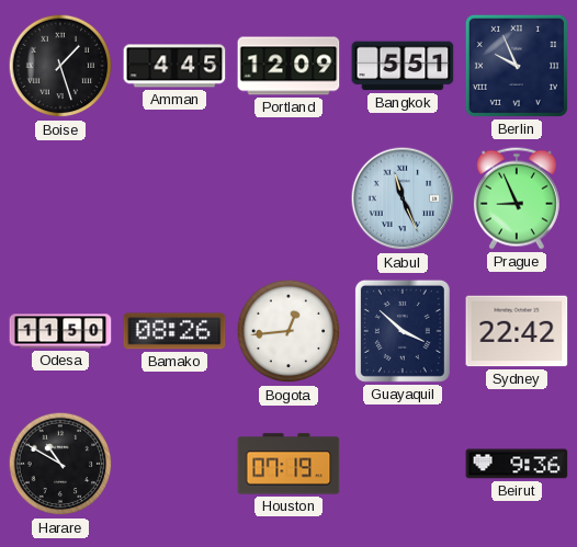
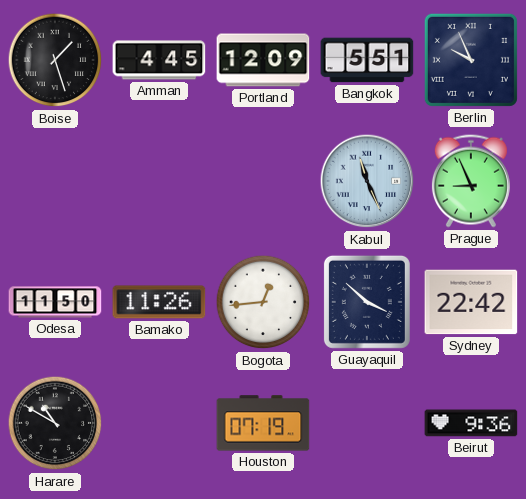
Bamako: 08:26 -> 11:26 (159, 302)
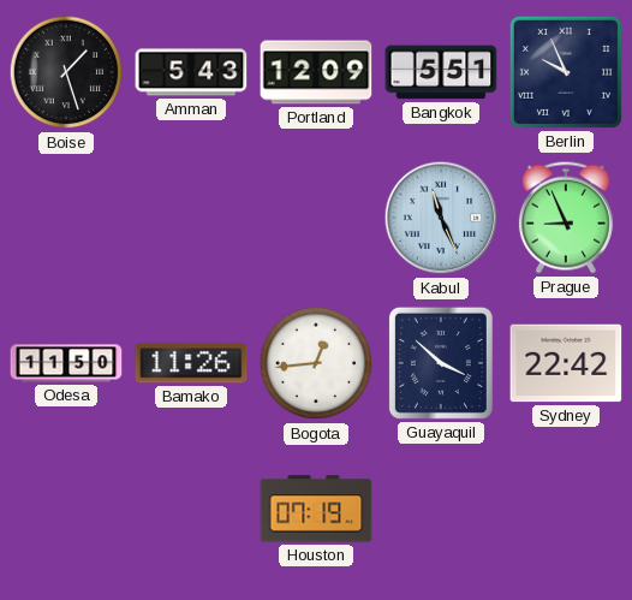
Amman: 4:45 -> 5:43 (191, 72)
Harare: 10:50 -> none (55, 423)
Beirut: 9:36 -> none (471, 423)
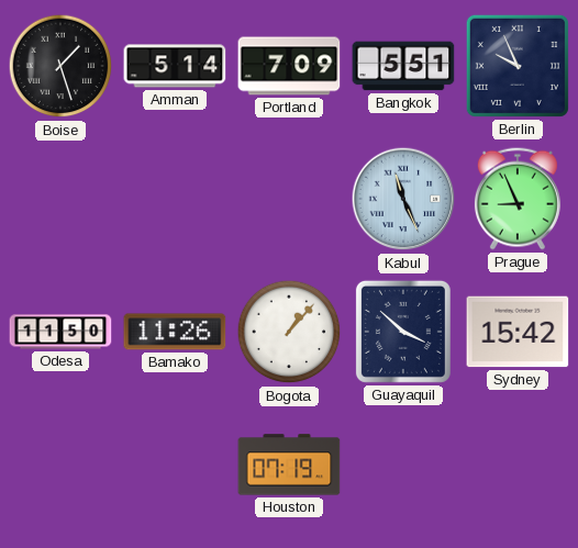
Amman: 5:43 -> 5:14 (175, 66)
Portland: 12:09 -> 7:09 (289, 66)
Bogota: 12:44 -> 1:07 (289, 332)
Sydney: 22:42 -> 15:42 (518, 332)
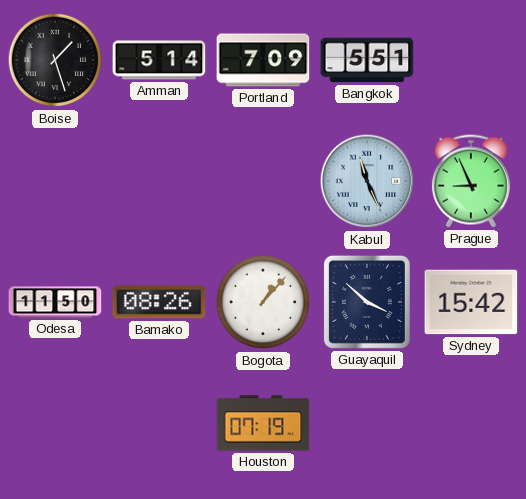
Berlin: 9:56 -> none (518, 66)
Bamako: 11:26 -> 08:26 (159, 302)
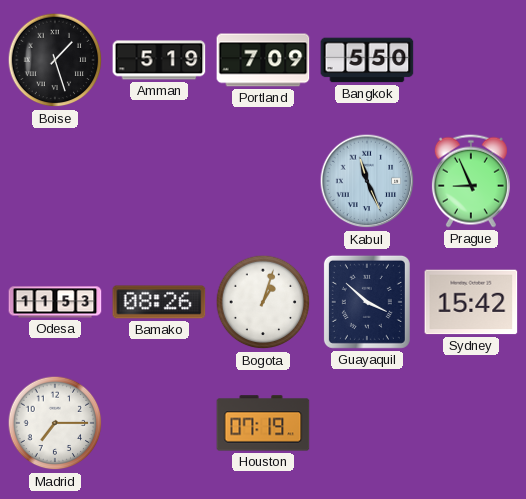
Amman: 5:14 -> 5:19 (159, 60)
Bangkok: 5:51 -> 5:50 (367, 60)
Odesa: 11:50 -> 11:53 (55, 302)
Bogota: 1:07 -> 1:03 (263, 302)
Madrid: none -> 7:15 (55, 423)
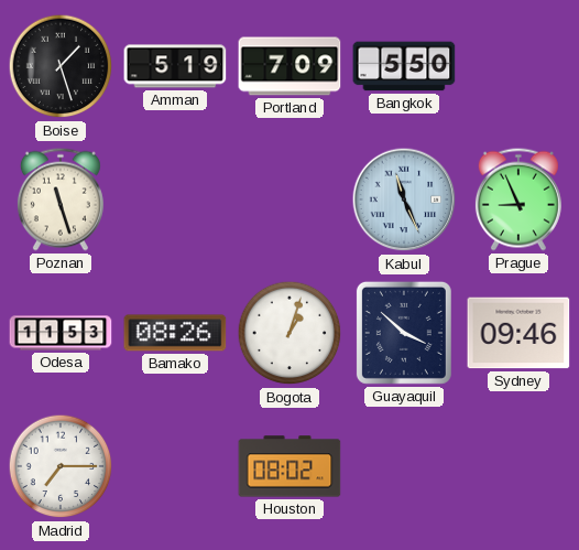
Poznan: none -> 11:27 (61, 199)
Sydney: 15:42 -> 09:46 (518, 333)
Houston: 07:19 -> 08:02 (289, 466)
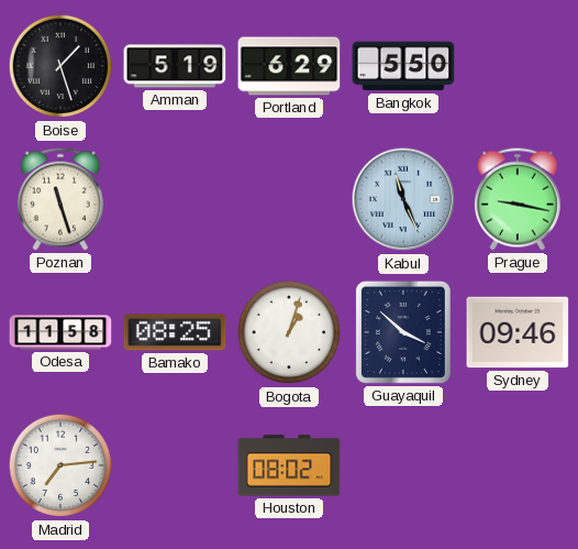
Portland: 7:09 -> 6:29 (289, 66)
Prague: 8:56 -> 9:17 (518, 199)
Odesa: 11:53 -> 11:58 (60, 332)
Bamako: 08:26 -> 08:25 (175, 332)
Madrid: 7:15 -> 7:14 (60, 465)
